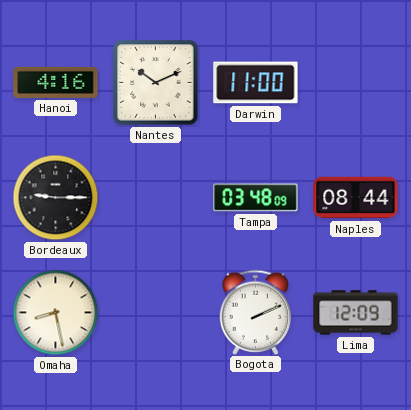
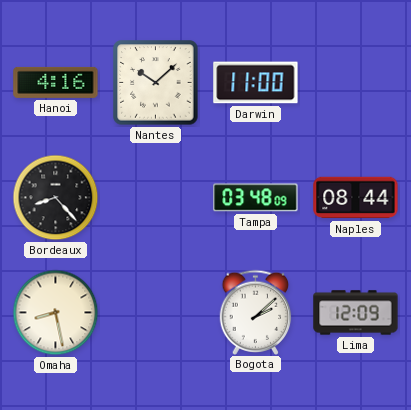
Nantes: 10:11 -> 10:08 (156, 83)
Bordeaux: 9:15 -> 8:23 (56, 198)
Bogota: 2:11 -> 2:08 (256, 312)
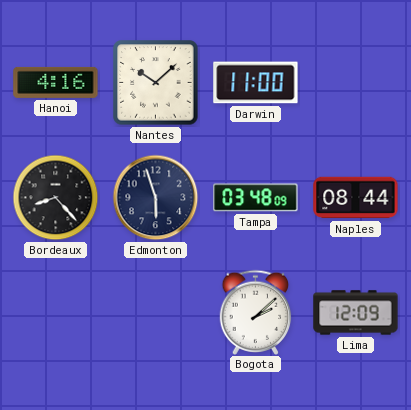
Edmonton: none -> 5:57 (156, 198)
Omaha: 8:28 -> none (56, 313)
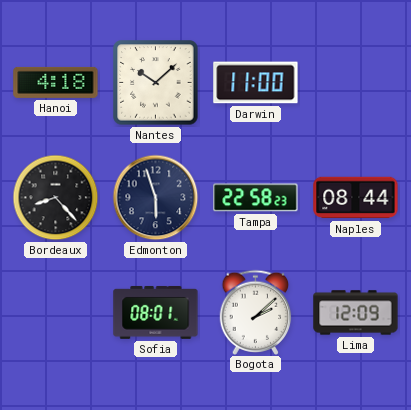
Hanoi: 4:16 -> 4:18 (56, 82)
Tampa: 03:48 -> 22:58 (256, 198)
Sofia: none -> 08:01 (156, 312)
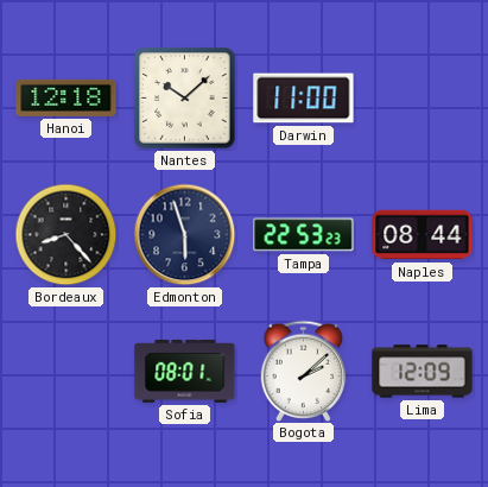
Hanoi: 4:18 -> 12:18 (66, 97)
Tampa: 22:58 -> 22:53 (304, 235)
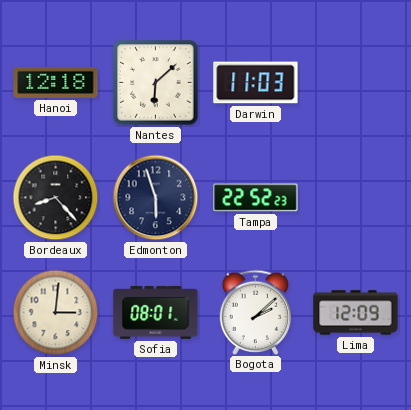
Nantes: 10:08 -> 6:08 (156, 83)
Darwin: 11:00 -> 11:03 (256, 83)
Tampa: 22:53 -> 22:52 (256, 198)
Naples: 08:44 -> none (423, 235)
Minsk: none -> 3:01 (56, 313)
